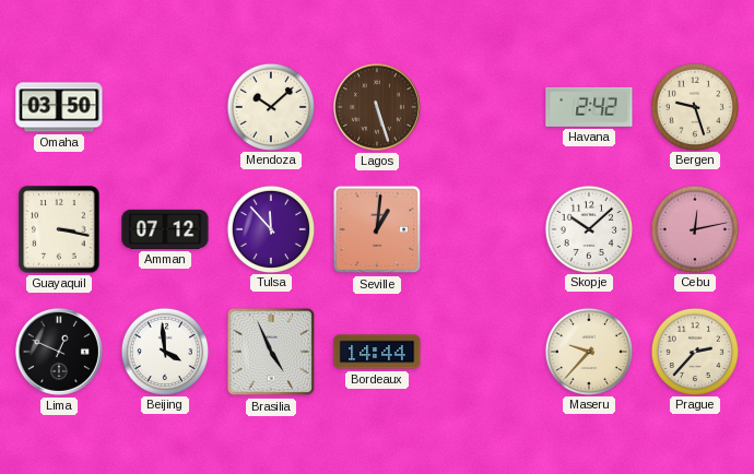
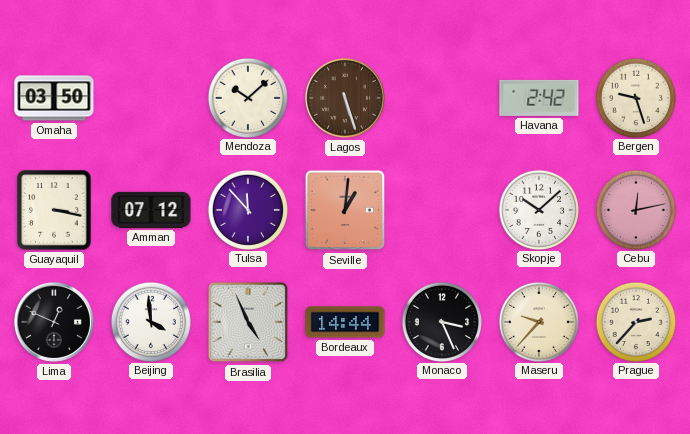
Monaco: none -> 3:26 (441, 321)
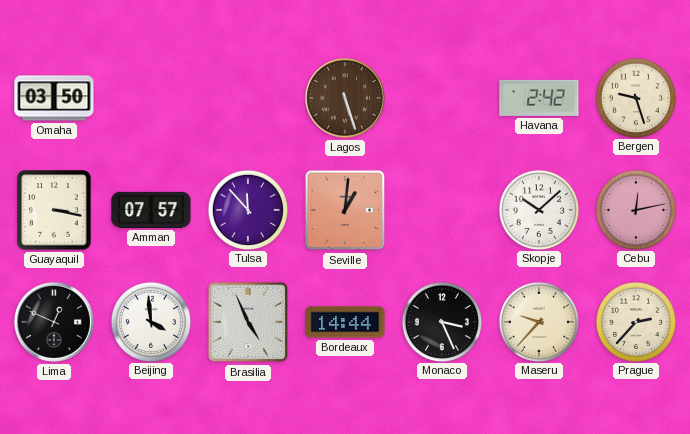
Mendoza: 10:08 -> none (247, 97)
Amman: 07:12 -> 07:57 (151, 210)
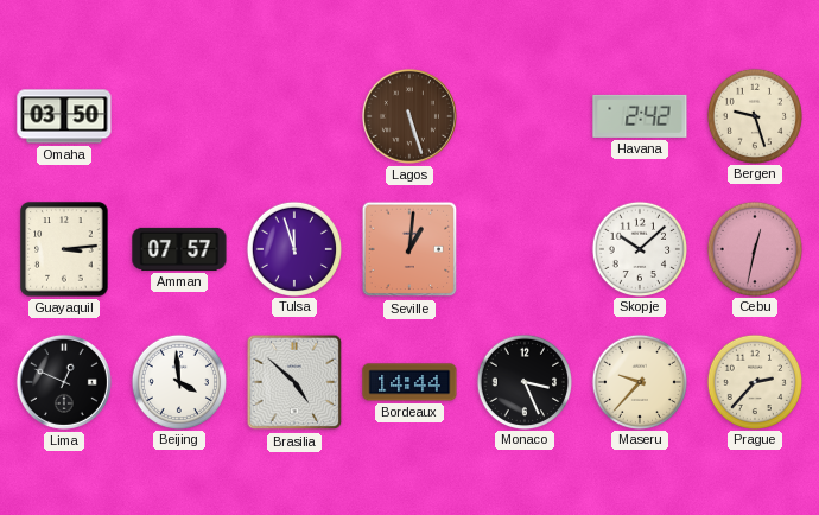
Guayaquil: 3:17 -> 3:14 (64, 249)
Tulsa: 11:53 -> 11:57 (293, 248)
Cebu: 12:13 -> 12:32 (754, 248)
Brasilia: 4:56 -> 4:52 (294, 382)
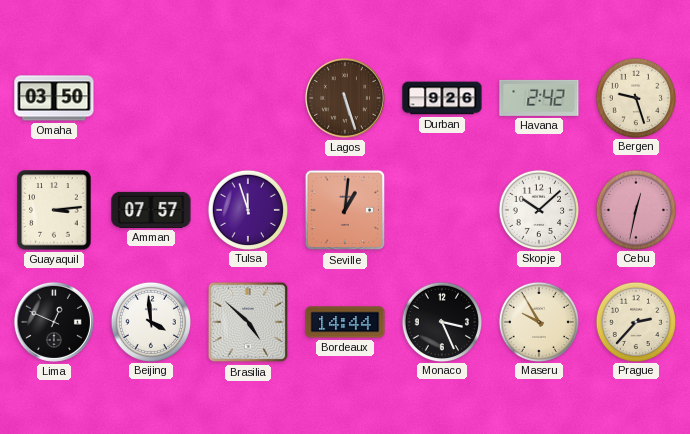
Durban: none -> 9:26 (442, 98)
Maseru: 9:37 -> 9:55 (538, 321)
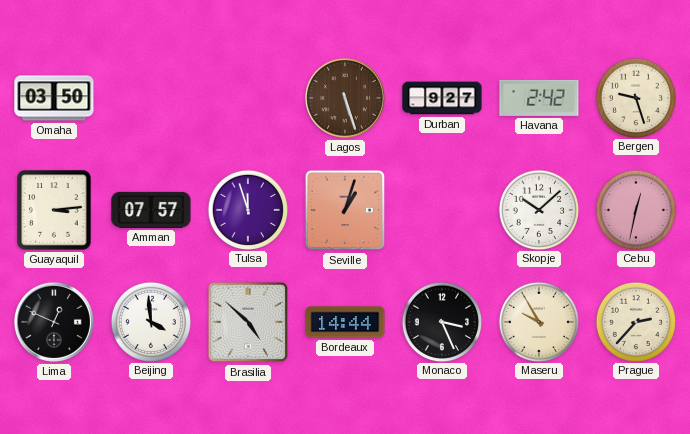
Durban: 9:26 -> 9:27 (442, 98)
Seville: 1:01 -> 1:03 (345, 210)
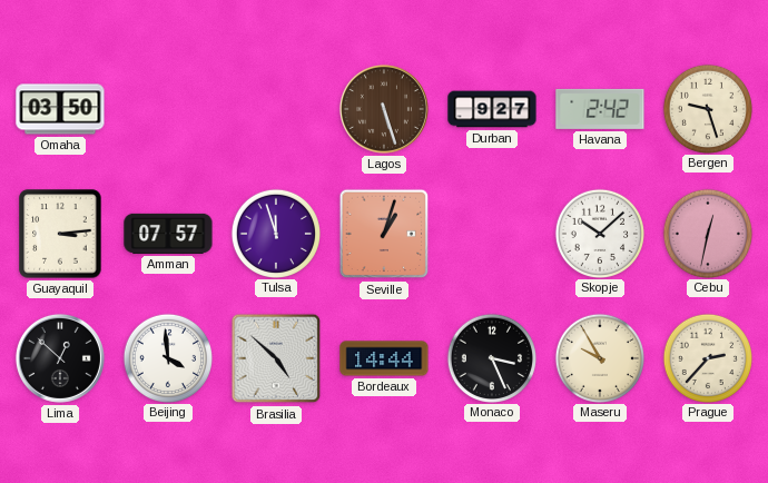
Lima: 12:49 -> 12:52 (60, 358)
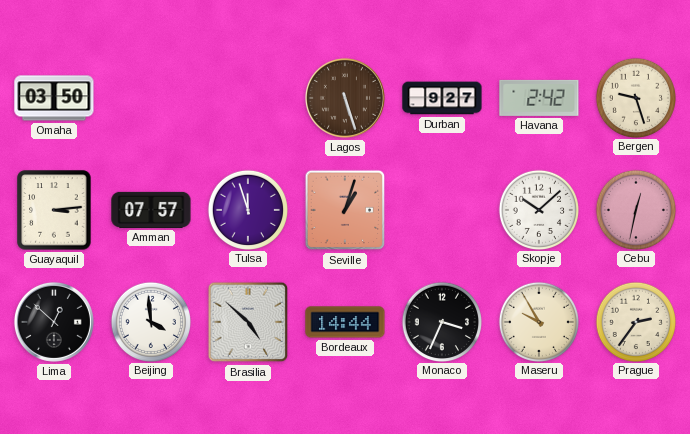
Monaco: 3:26 -> 3:34 (441, 321)
Prague: 2:37 -> 2:36 (635, 321)
